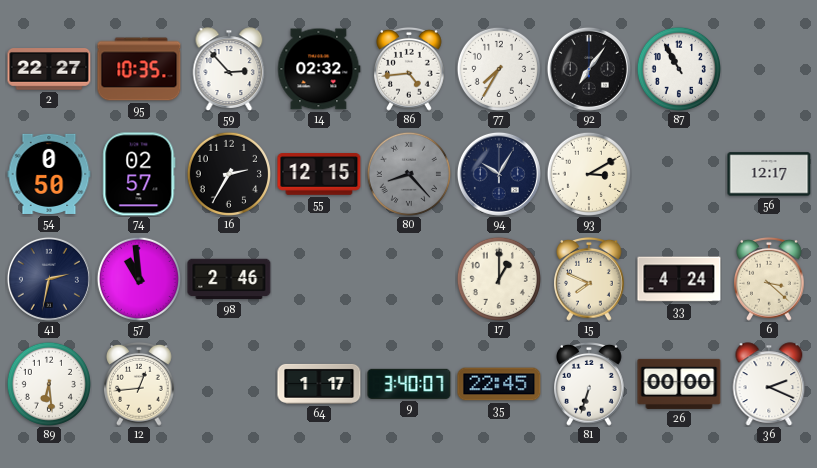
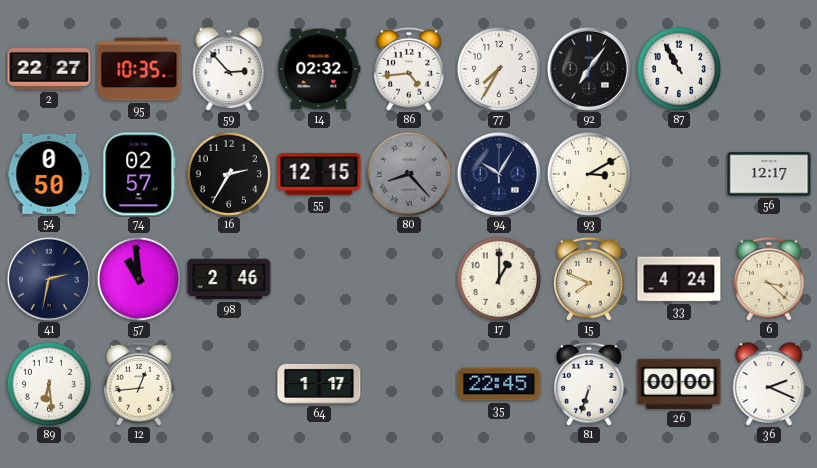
9: 3:40 -> none (409, 384)
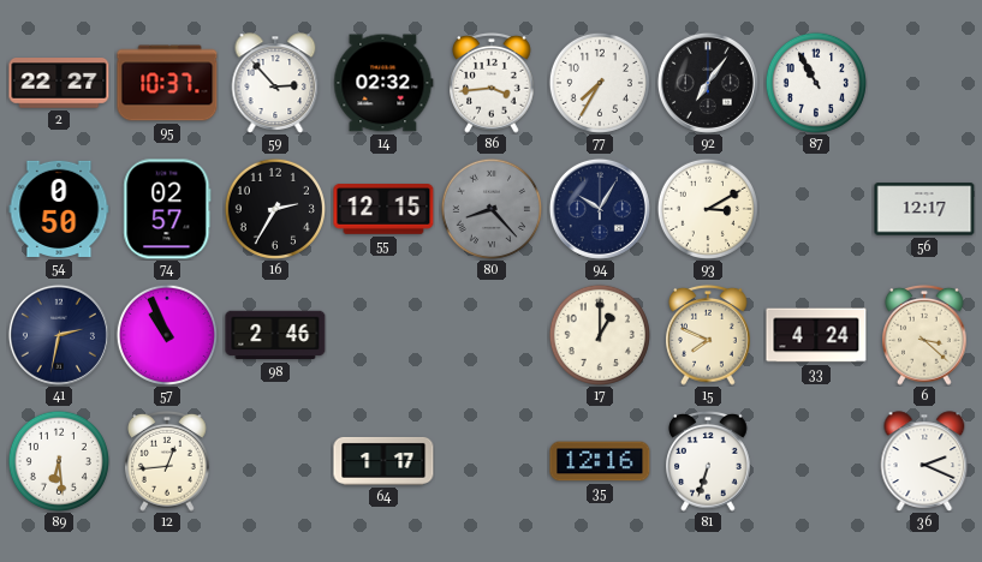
95: 10:35 -> 10:37 (167, 83)
86: 4:44 -> 3:44 (493, 83)
57: 10:59 -> 10:56 (167, 335)
35: 22:45 -> 12:16 (600, 461)
26: 00:00 -> none (679, 384)
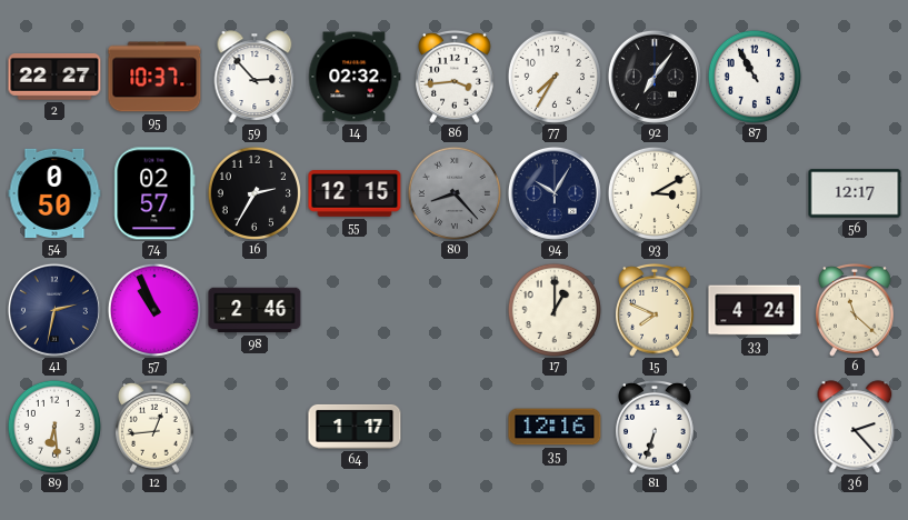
6: 3:22 -> 11:22 (856, 310)
36: 2:19 -> 2:23 (855, 427)
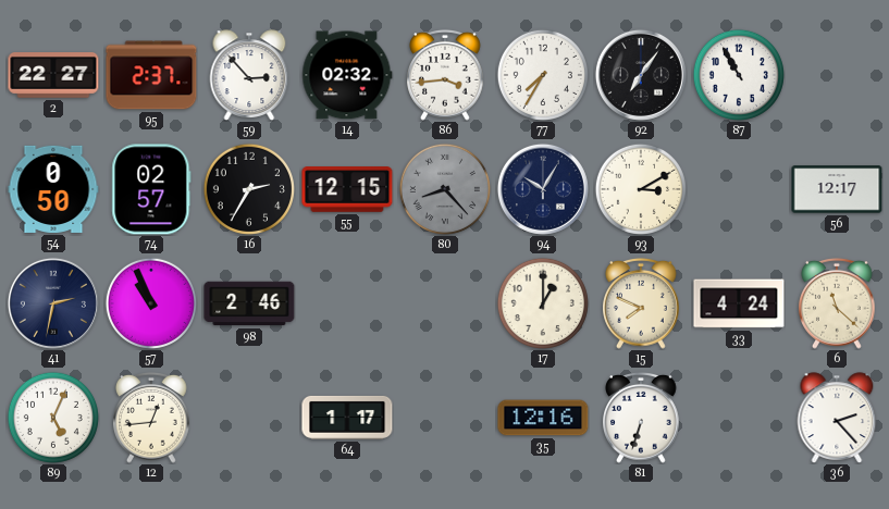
95: 10:37 -> 2:37 (151, 75)
89: 6:29 -> 5:04 (53, 418)
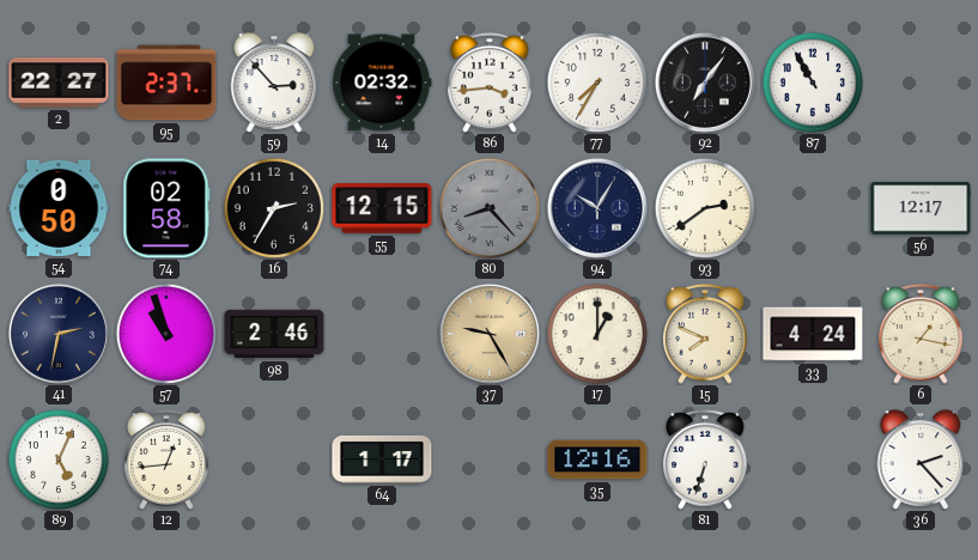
74: 02:57 -> 02:58 (166, 208)
93: 3:10 -> 2:39 (705, 208)
57: 10:56 -> 10:57 (166, 334)
37: none -> 9:25 (490, 334)
6: 11:22 -> 1:17 (922, 334)
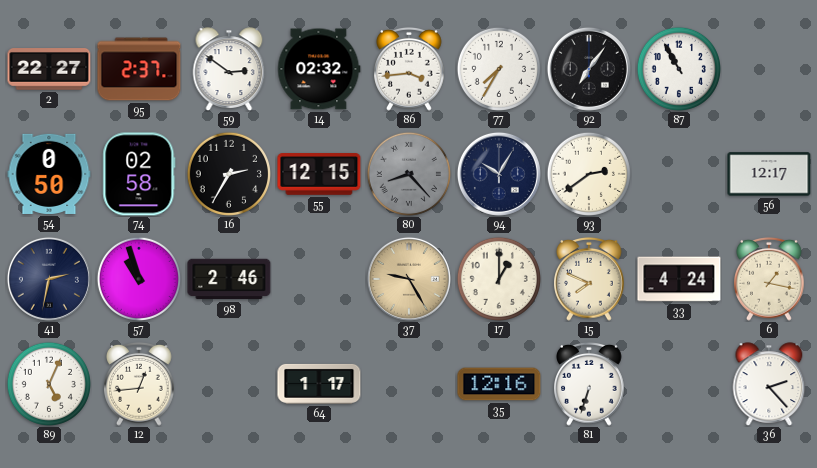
59: 2:53 -> 2:51 (229, 69)
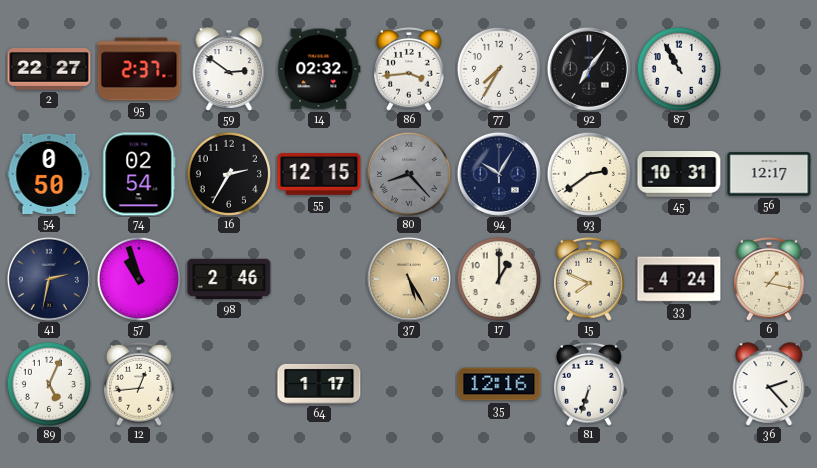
74: 02:58 -> 02:54 (139, 174)
45: none -> 10:31 (679, 175)
37: 9:25 -> 5:25 (409, 279)
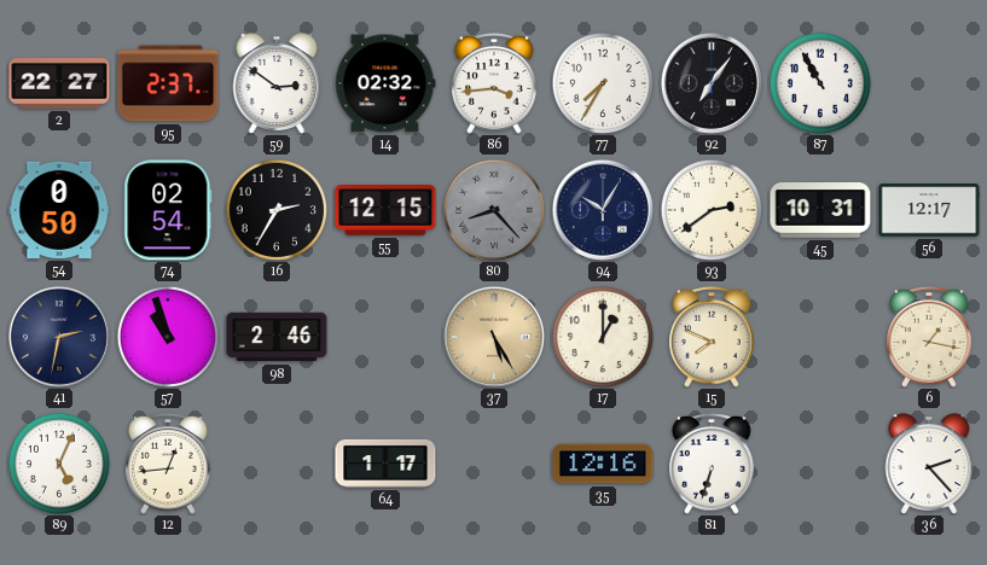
33: 4:24 -> none (679, 279)
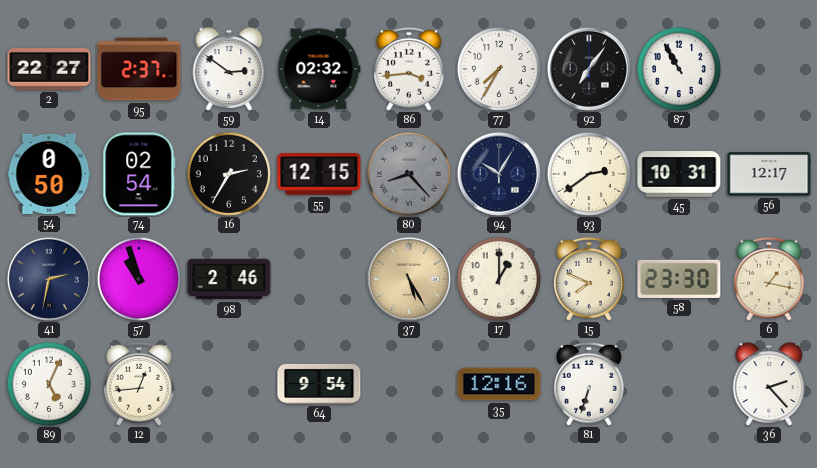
58: none -> 23:30 (679, 279)
64: 1:17 -> 9:54 (319, 384)
